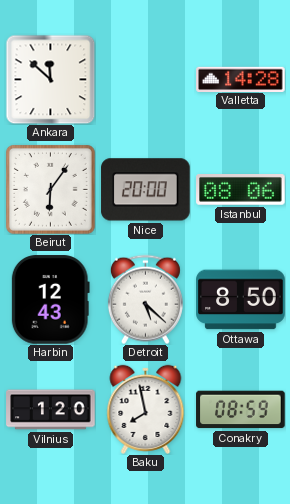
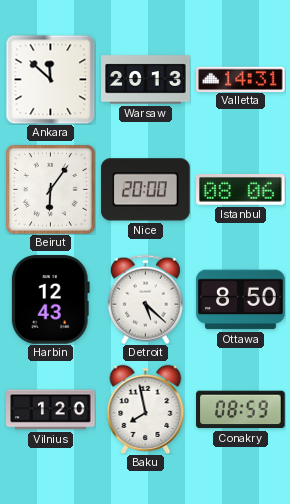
Warsaw: none -> 20:13 (146, 80)
Valletta: 14:28 -> 14:31 (241, 79)
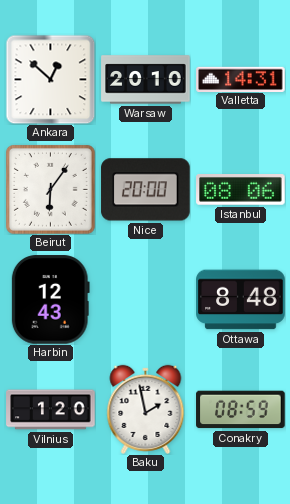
Ankara: 11:52 -> 12:52 (50, 79)
Warsaw: 20:13 -> 20:10 (146, 80)
Detroit: 5:22 -> none (145, 299)
Ottawa: 8:50 -> 8:48 (241, 300)
Baku: 7:58 -> 1:58 (146, 409)
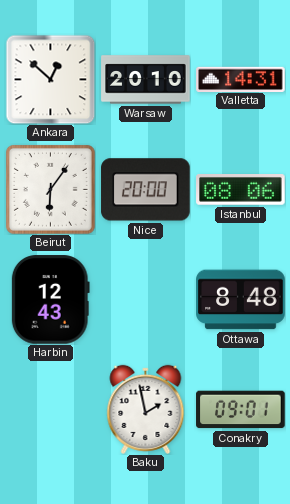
Vilnius: 1:20 -> none (51, 410)
Conakry: 08:59 -> 09:01 (241, 410)
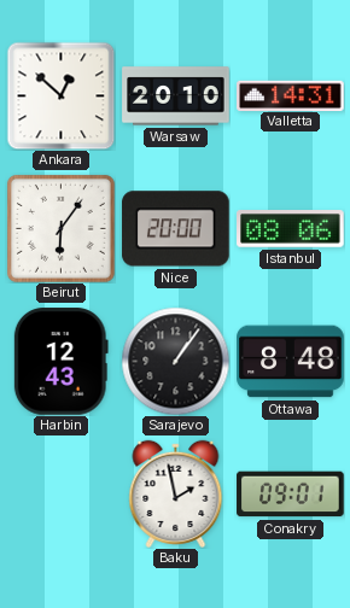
Sarajevo: none -> 1:06 (175, 361)
